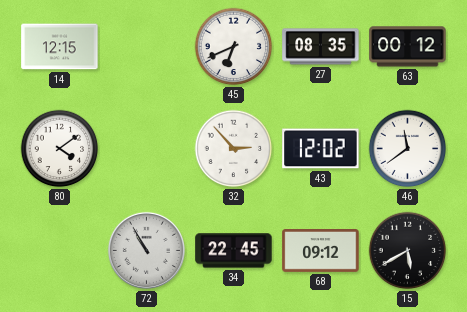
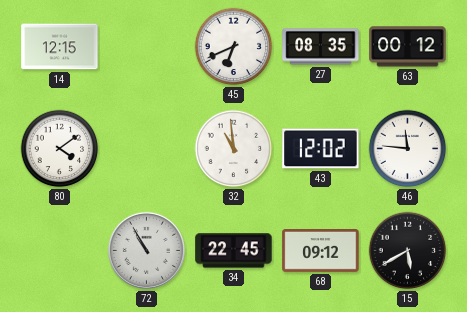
32: 2:53 -> 10:59 (234, 149)
46: 11:39 -> 11:46 (408, 149)
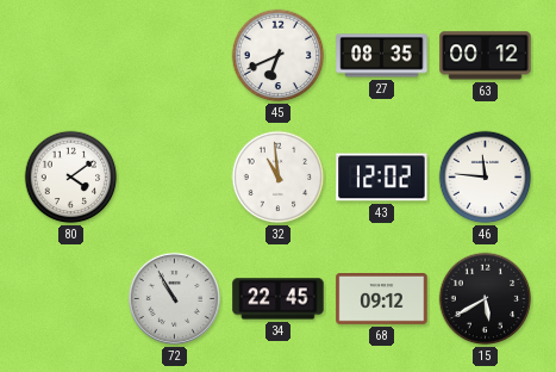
14: 12:15 -> none (60, 47)
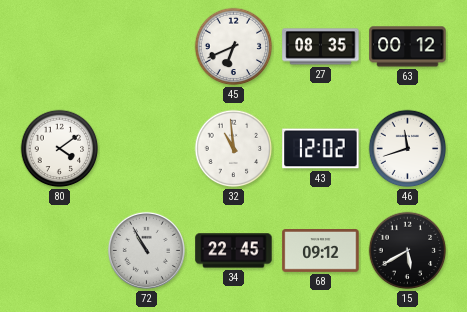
46: 11:46 -> 11:42 (408, 149)
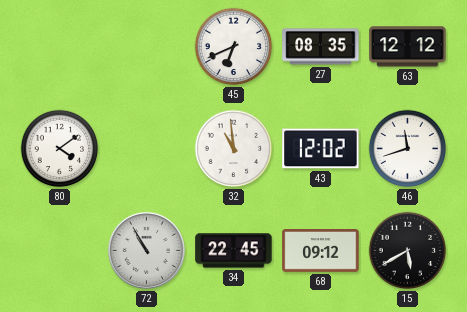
63: 00:12 -> 12:12 (408, 47)
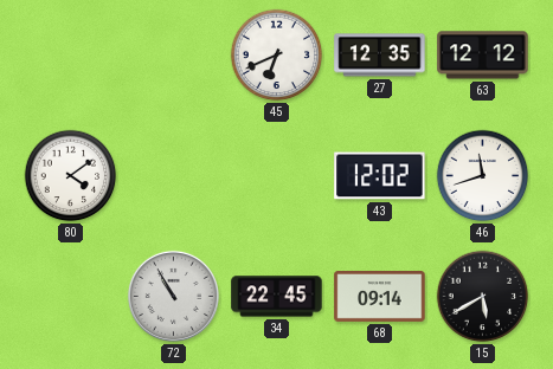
27: 08:35 -> 12:35 (380, 56)
32: 10:59 -> none (234, 149)
68: 09:12 -> 09:14 (380, 297)
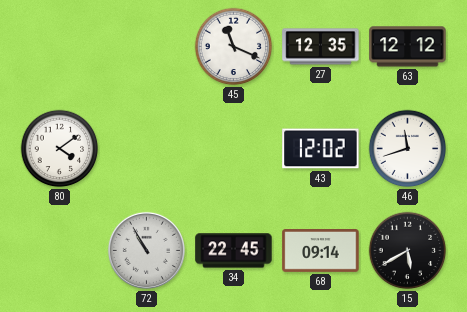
45: 6:41 -> 11:19 (234, 47)
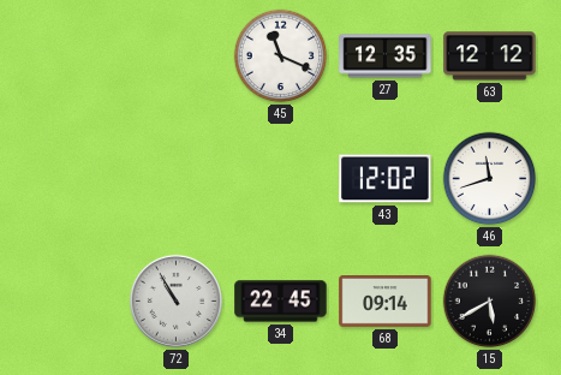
80: 4:09 -> none (60, 149)
